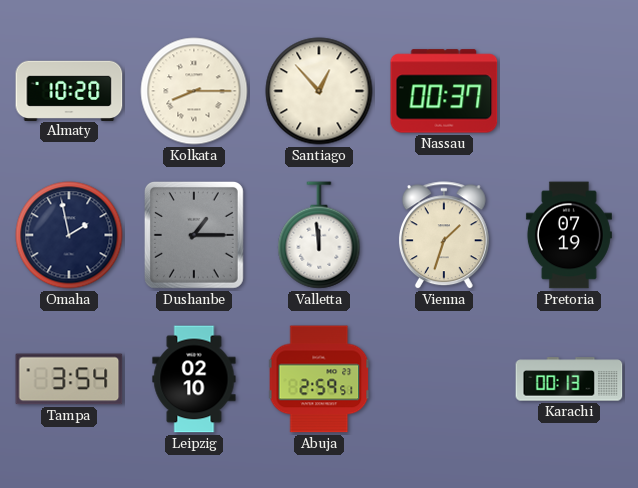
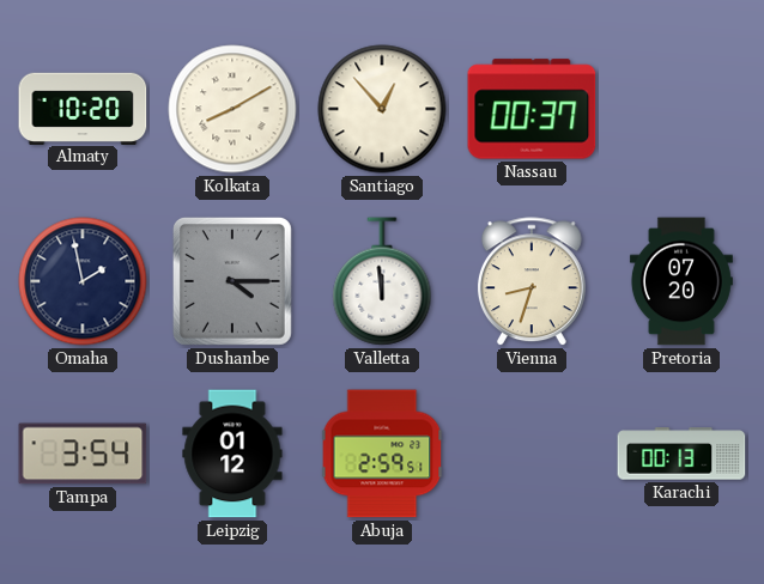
Kolkata: 8:15 -> 8:10 (232, 109)
Dushanbe: 1:15 -> 4:15 (232, 281)
Vienna: 1:33 -> 8:33 (532, 282)
Pretoria: 07:19 -> 07:20 (681, 281)
Leipzig: 02:10 -> 01:12 (232, 454)
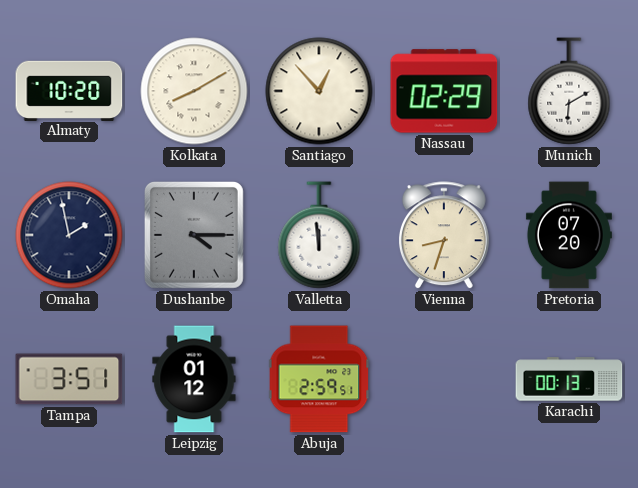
Nassau: 00:37 -> 02:29 (444, 91)
Munich: none -> 6:10 (569, 91)
Tampa: 3:54 -> 3:51 (69, 379)
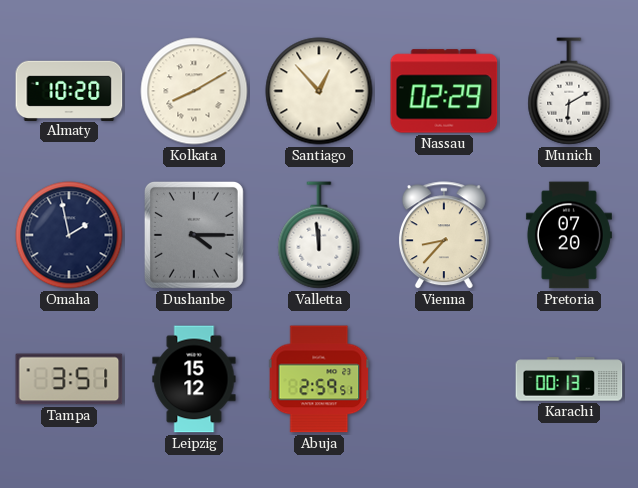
Vienna: 8:33 -> 8:37 (444, 236)
Leipzig: 01:12 -> 15:12 (194, 379)
